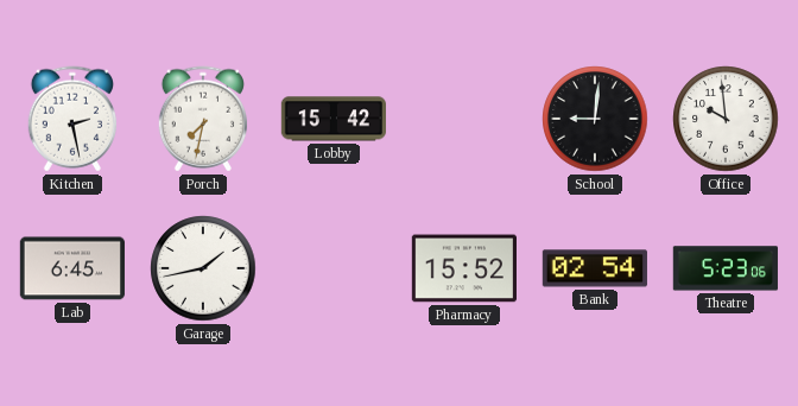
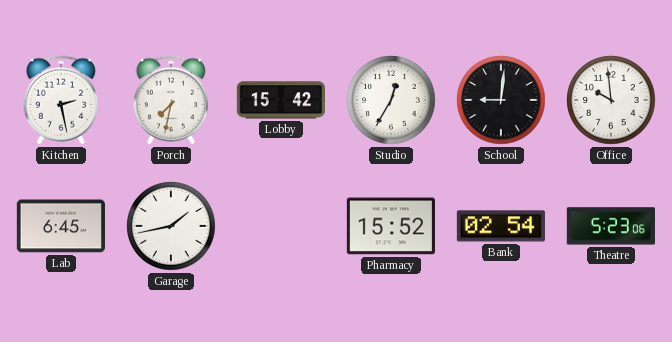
Studio: none -> 12:35 (391, 100)
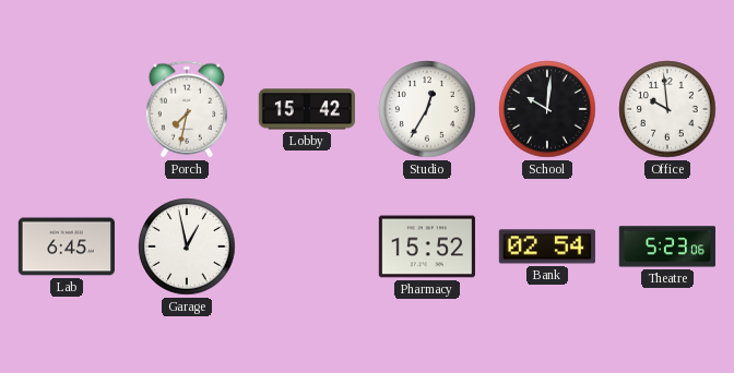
Kitchen: 2:28 -> none (60, 100)
School: 9:01 -> 10:01 (547, 109)
Garage: 1:43 -> 12:58 (187, 246)
